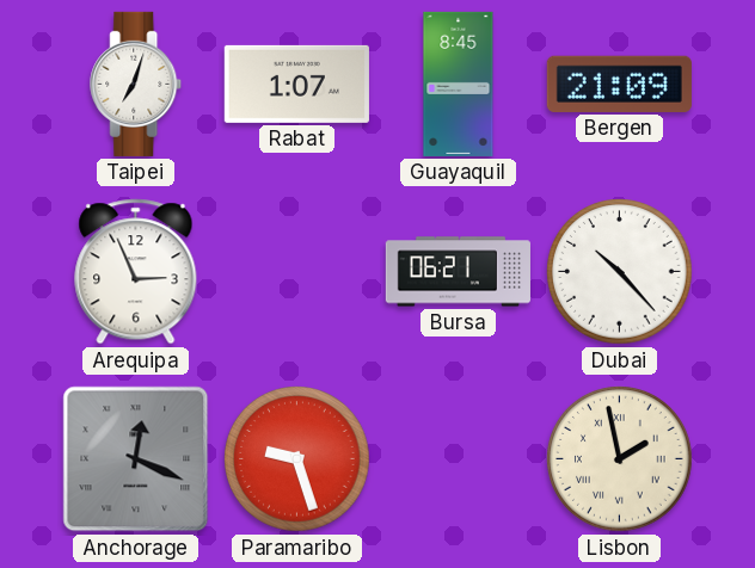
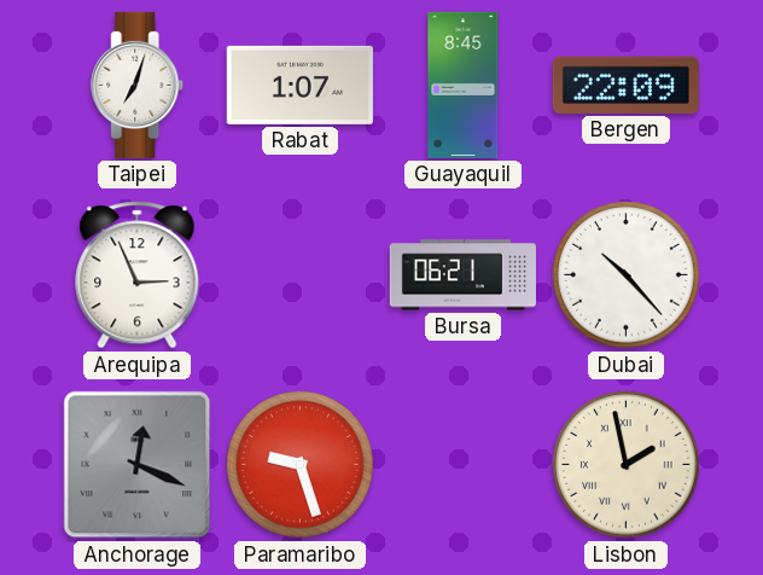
Bergen: 21:09 -> 22:09 (625, 85)
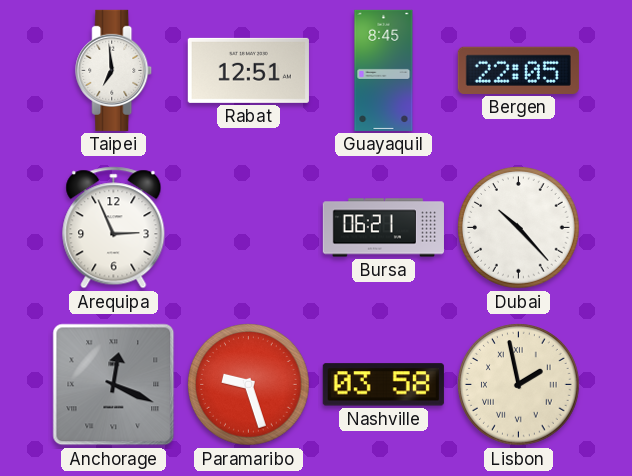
Taipei: 7:03 -> 6:59 (114, 70)
Rabat: 1:07 -> 12:51 (248, 70)
Bergen: 22:09 -> 22:05 (518, 70)
Nashville: none -> 03:58 (383, 385)
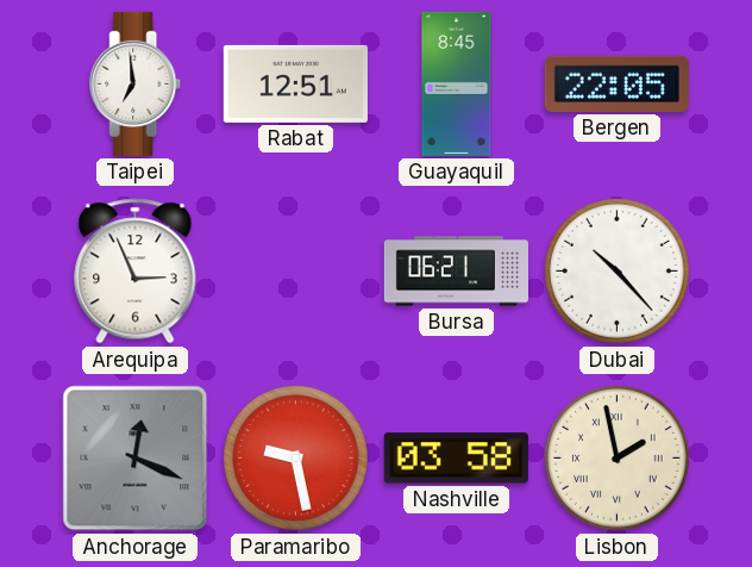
Paramaribo: 9:27 -> 9:28 (296, 459)
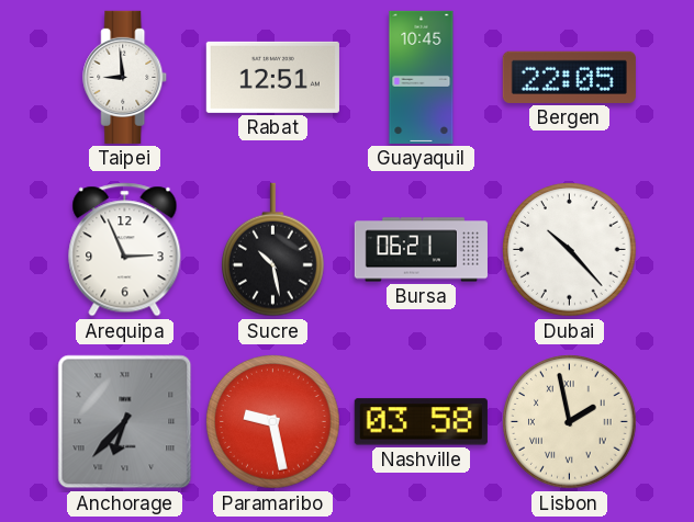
Taipei: 6:59 -> 8:59 (125, 77)
Guayaquil: 8:45 -> 10:45 (422, 77)
Sucre: none -> 10:28 (273, 250)
Anchorage: 12:19 -> 6:37 (125, 422)
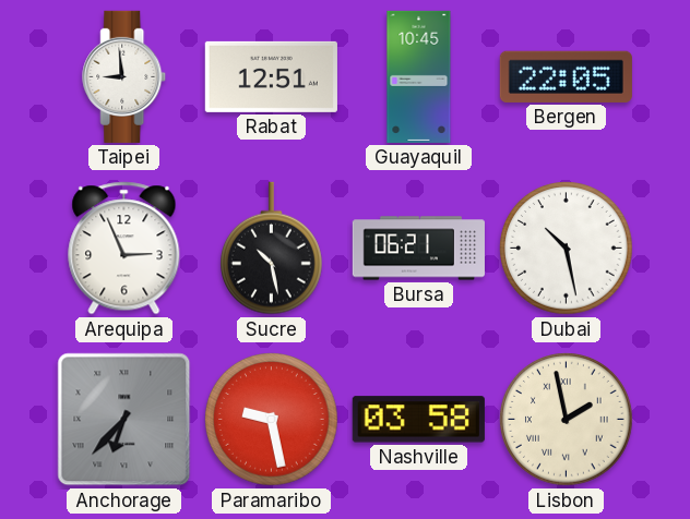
Dubai: 10:23 -> 10:28 (567, 249)
